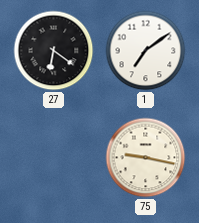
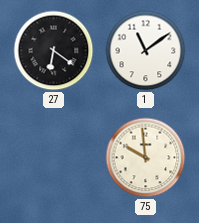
1: 7:09 -> 11:09 (146, 51)
75: 9:17 -> 9:59 (146, 158)
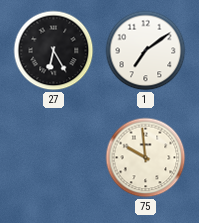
27: 6:21 -> 6:25 (54, 51)
1: 11:09 -> 7:09 (146, 51)
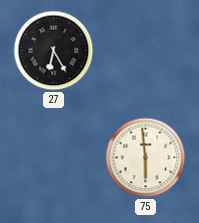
1: 7:09 -> none (146, 51)
75: 9:59 -> 5:59 (146, 158)
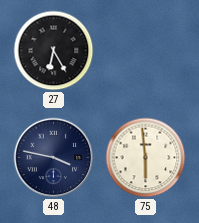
48: none -> 3:47 (54, 158)
